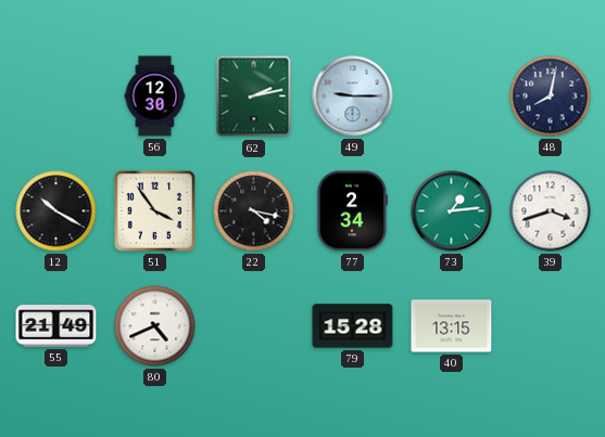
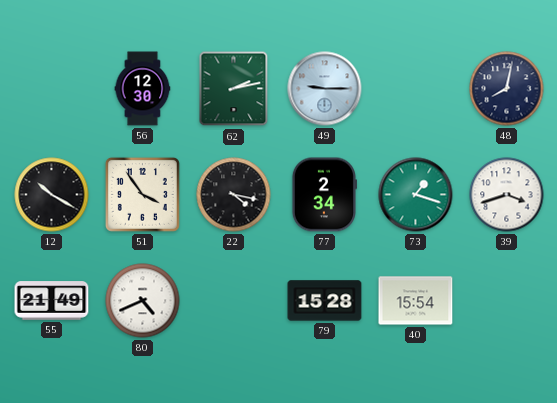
73: 1:14 -> 1:18 (416, 195)
40: 13:15 -> 15:54 (416, 301)
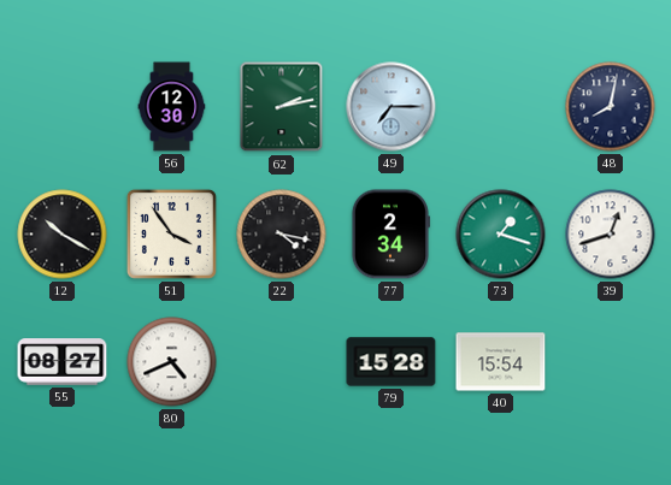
49: 9:15 -> 7:15 (392, 107)
39: 3:42 -> 12:42 (611, 235)
55: 21:49 -> 08:27 (63, 362)
